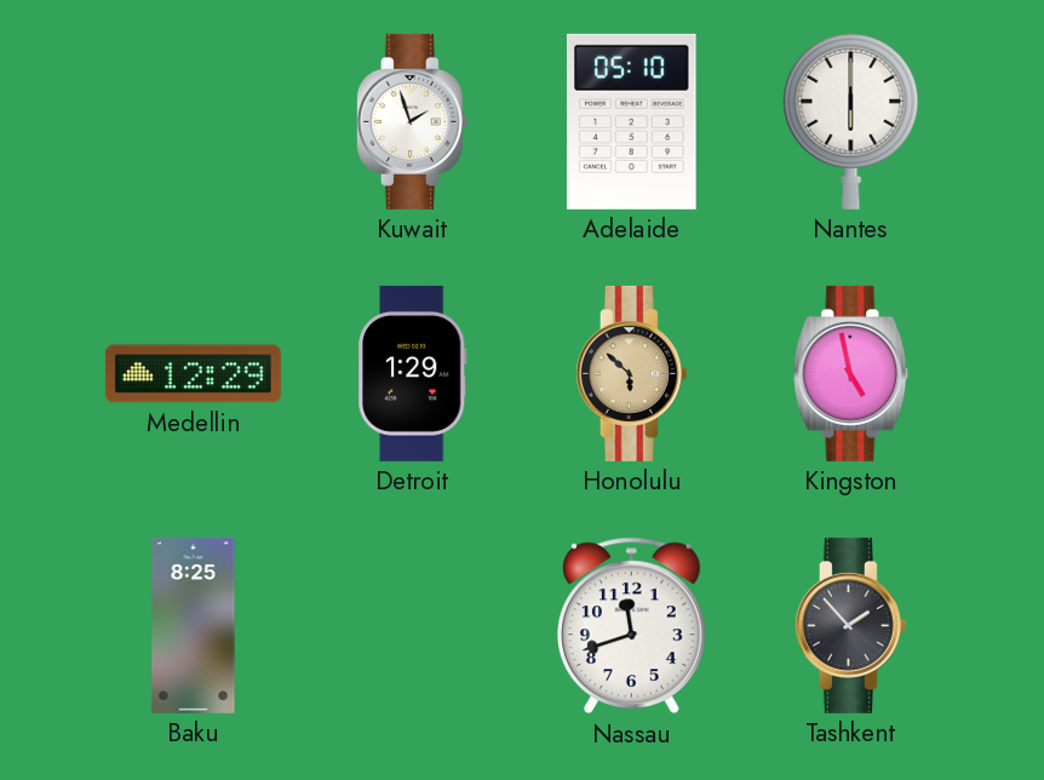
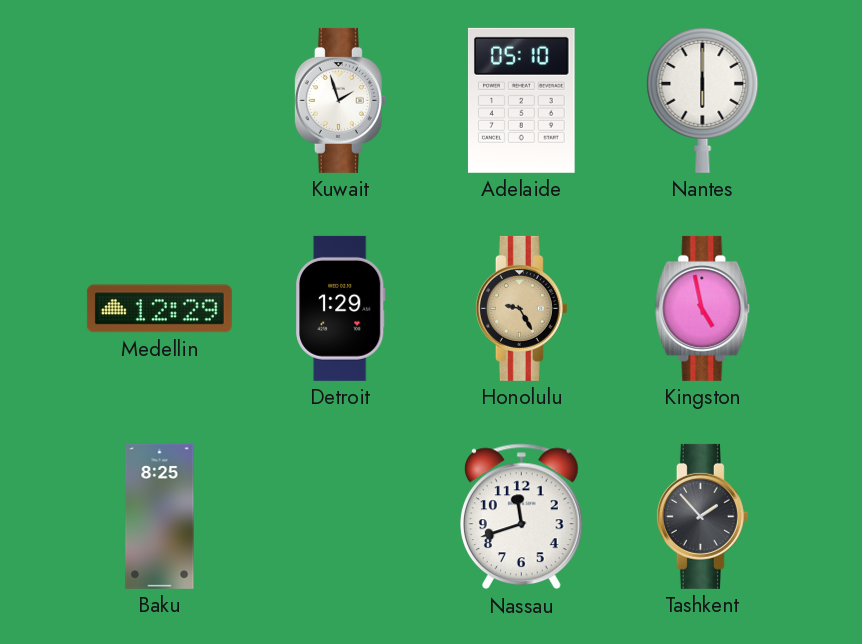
Honolulu: 5:52 -> 9:25 (521, 308)
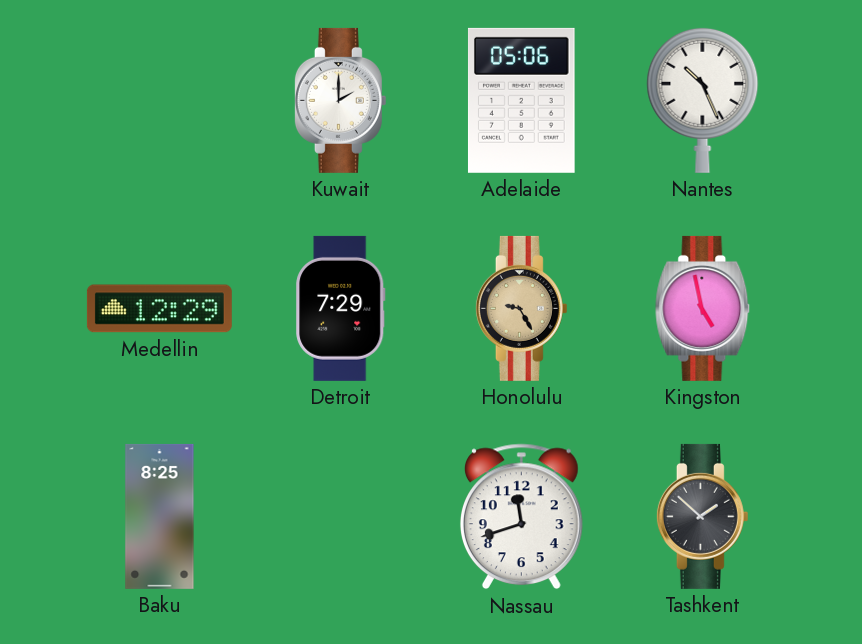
Kuwait: 1:57 -> 2:00 (340, 100)
Adelaide: 05:10 -> 05:06 (521, 100)
Nantes: 6:00 -> 10:26 (703, 100)
Detroit: 1:29 -> 7:29 (341, 308)
Tashkent: 1:53 -> 1:52 (702, 516)
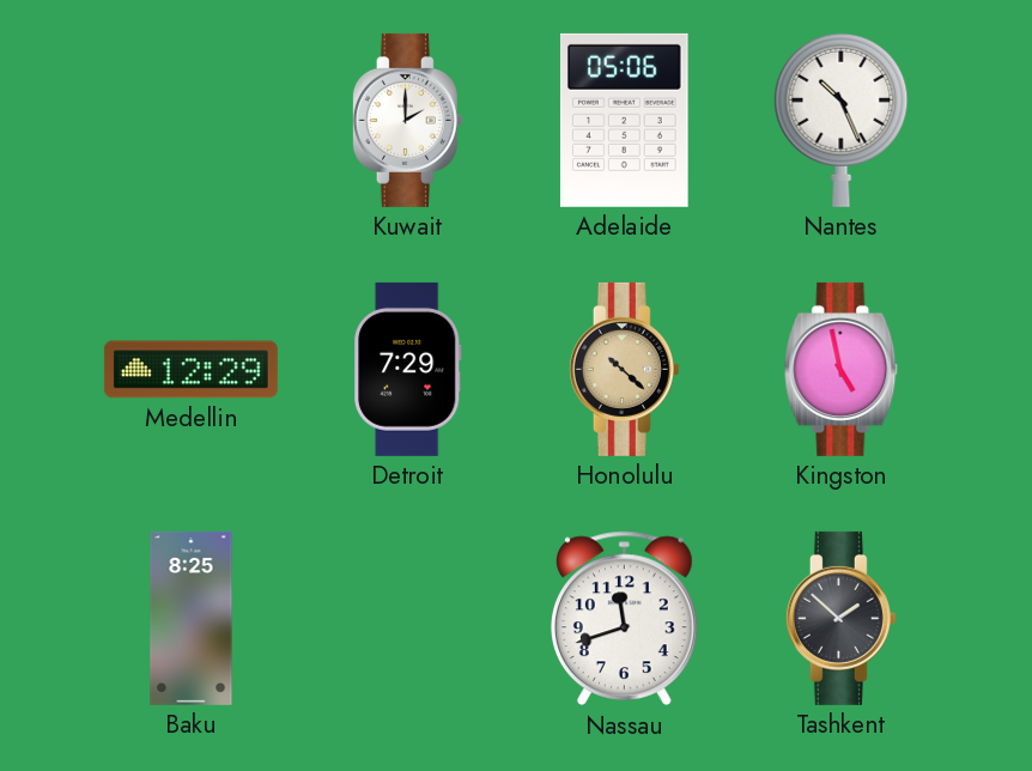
Honolulu: 9:25 -> 10:22 (624, 369)
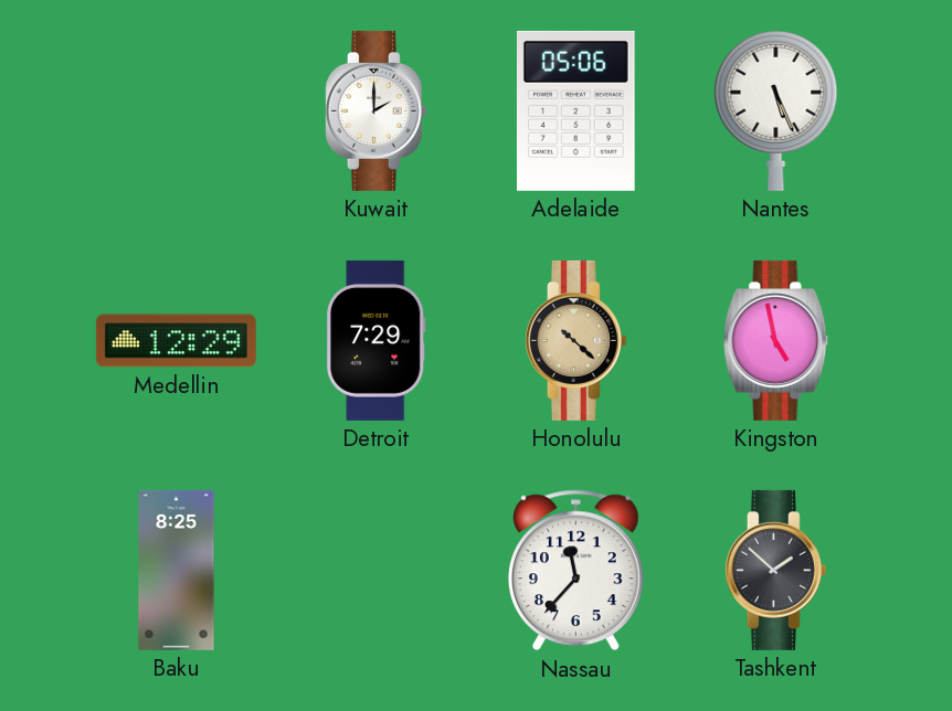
Nantes: 10:26 -> 5:26 (776, 110)
Nassau: 11:42 -> 11:37 (575, 571)
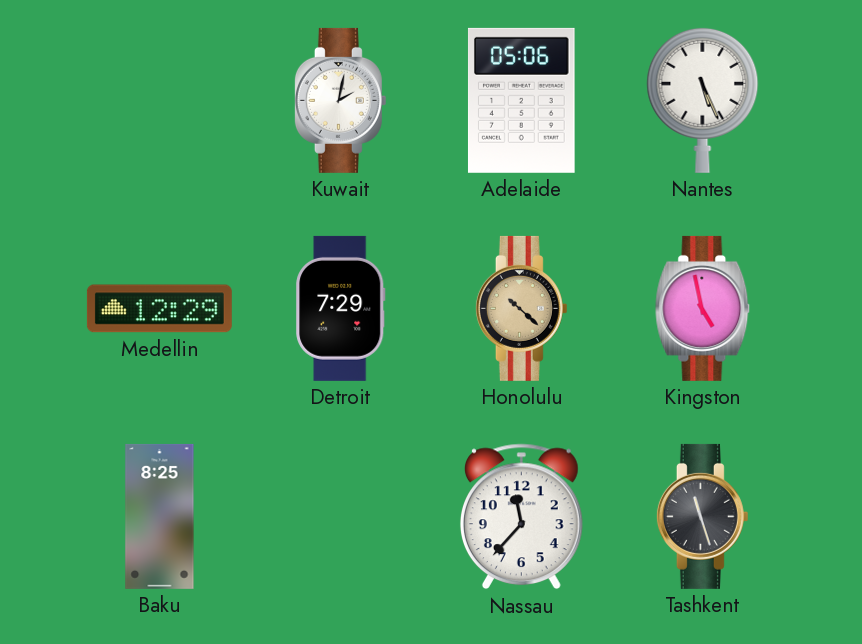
Kuwait: 2:00 -> 2:02 (340, 100)
Tashkent: 1:52 -> 11:27 (702, 516)
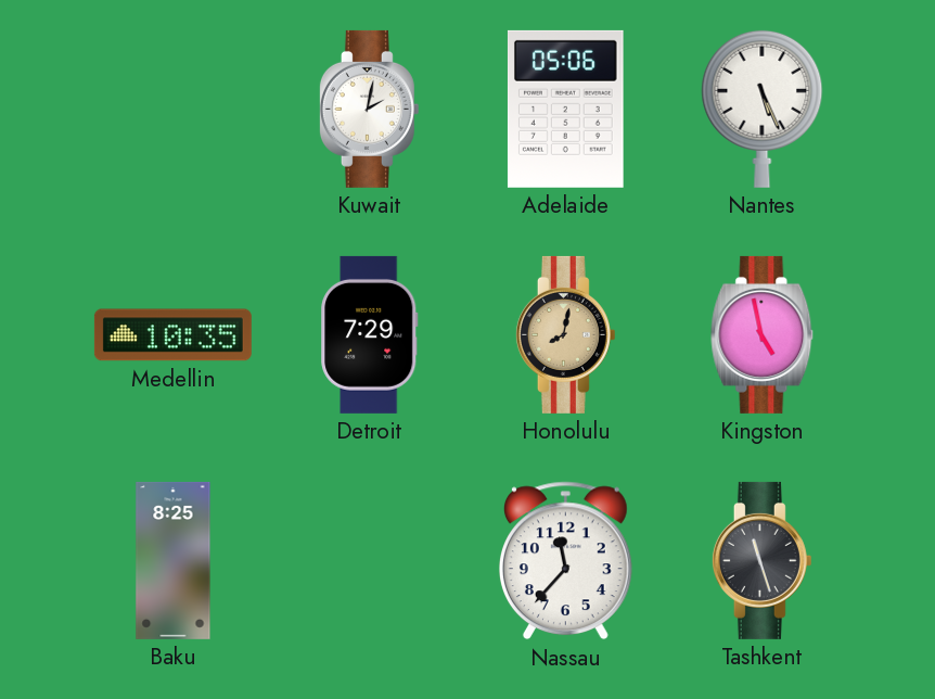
Medellin: 12:29 -> 10:35 (172, 335)
Honolulu: 10:22 -> 8:02 (565, 334)
